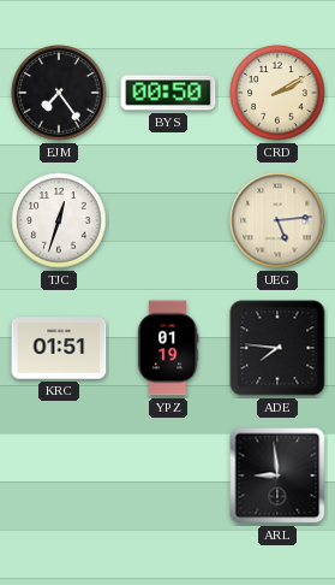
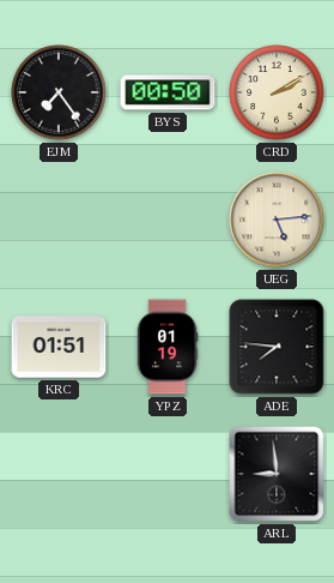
TJC: 12:33 -> none (59, 220)
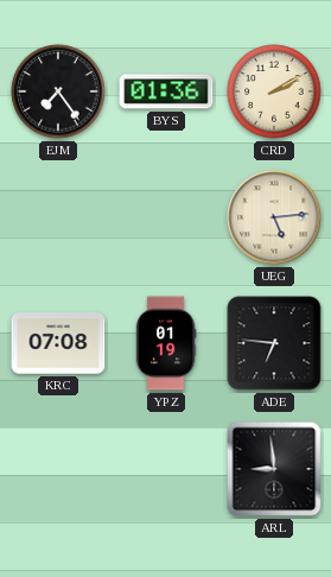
BYS: 00:50 -> 01:36 (166, 91)
KRC: 01:51 -> 07:08 (58, 343)
ADE: 7:46 -> 6:46 (274, 343)
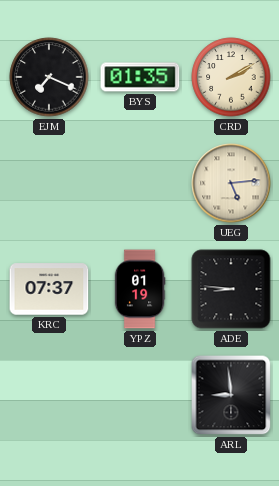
EJM: 7:24 -> 7:19 (49, 77)
BYS: 01:36 -> 01:35 (140, 77)
KRC: 07:08 -> 07:37 (49, 289)
ADE: 6:46 -> 8:46 (231, 289)
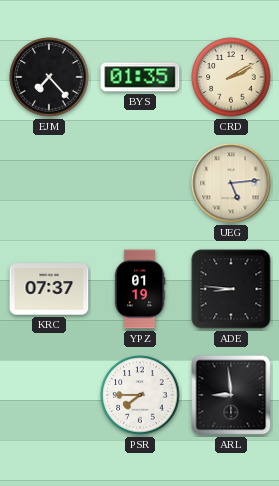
EJM: 7:19 -> 7:23 (49, 77)
PSR: none -> 7:45 (140, 395)
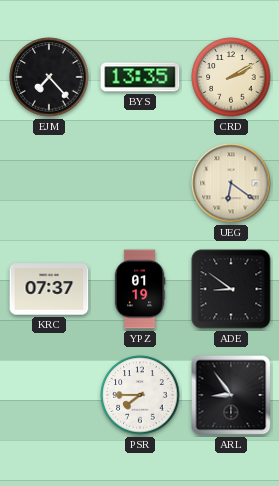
BYS: 01:35 -> 13:35 (140, 77)
UEG: 5:14 -> 6:21 (231, 183)
ADE: 8:46 -> 8:51 (231, 289)
ARL: 8:59 -> 8:54 (231, 395)
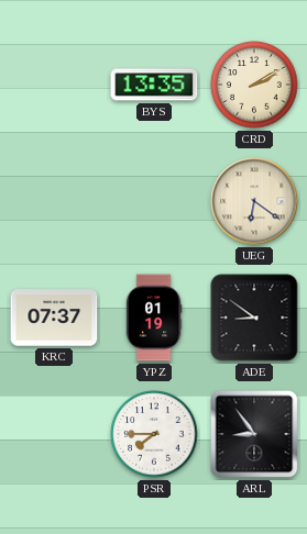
EJM: 7:23 -> none (49, 77)
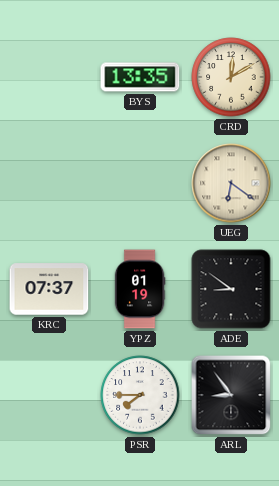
CRD: 2:10 -> 12:10 (231, 77)
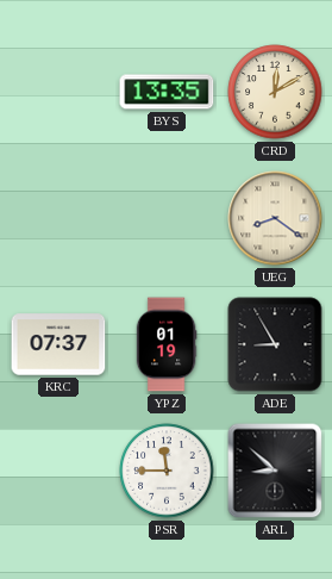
UEG: 6:21 -> 8:21 (275, 218)
ADE: 8:51 -> 8:55 (275, 344)
PSR: 7:45 -> 11:45 (167, 471)
ARL: 8:54 -> 8:52 (275, 471)
